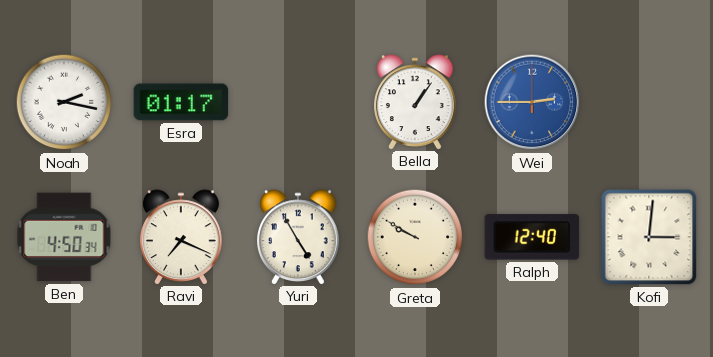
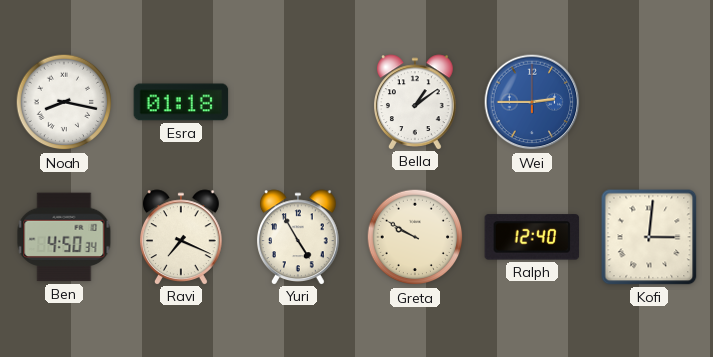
Noah: 2:17 -> 8:17 (64, 102)
Esra: 01:17 -> 01:18 (181, 102)
Bella: 1:06 -> 1:09 (416, 102)
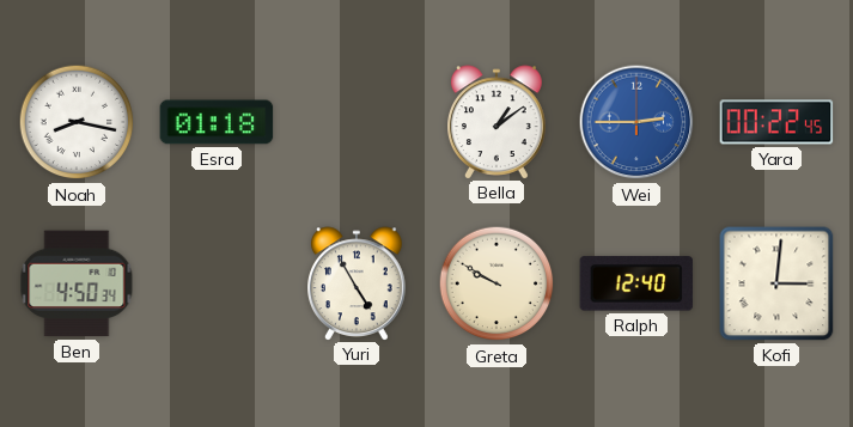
Yara: none -> 00:22 (776, 122)
Ravi: 7:19 -> none (182, 237)
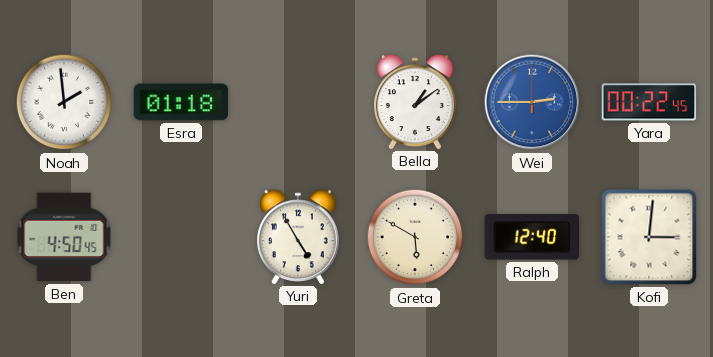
Noah: 8:17 -> 1:59 (64, 102)
Ben: 4:50:34 -> 4:50:45 (64, 237)
Greta: 9:50 -> 5:50 (415, 237)
